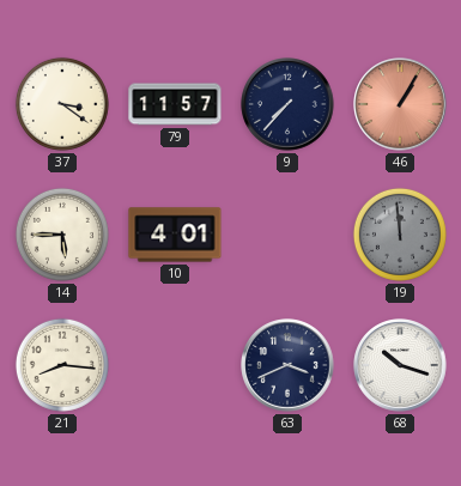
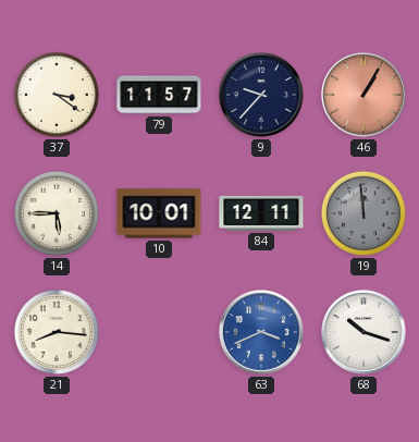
9: 7:37 -> 9:37 (261, 95)
10: 4:01 -> 10:01 (159, 213)
84: none -> 12:11 (261, 213)
63 dial: navy -> blue (261, 332)
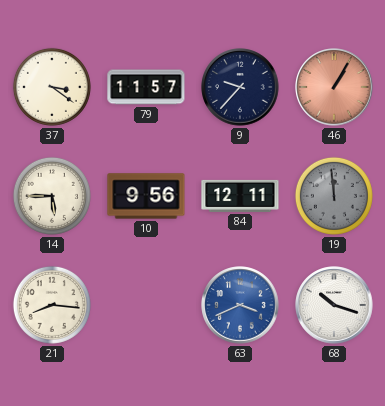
10: 10:01 -> 9:56 (146, 196)
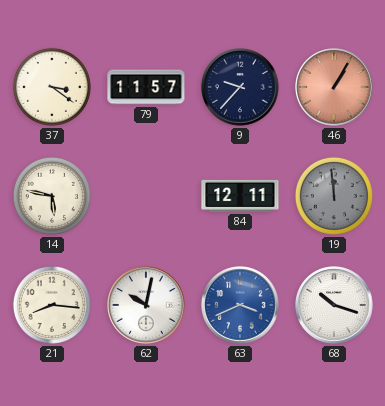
14: 5:45 -> 5:47 (52, 196)
10: 9:56 -> none (146, 196)
62: none -> 10:02 (146, 305)
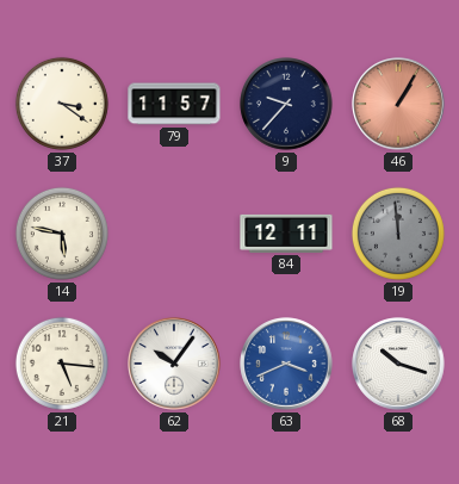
21: 8:16 -> 5:16 (62, 364)
62: 10:02 -> 10:06 (174, 364)
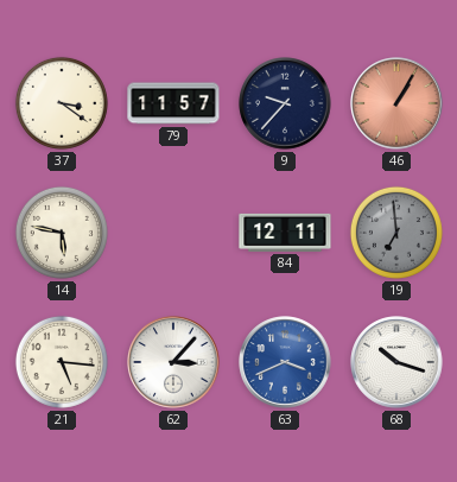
19: 11:59 -> 6:59 (396, 233)
62: 10:06 -> 3:07 (173, 362)
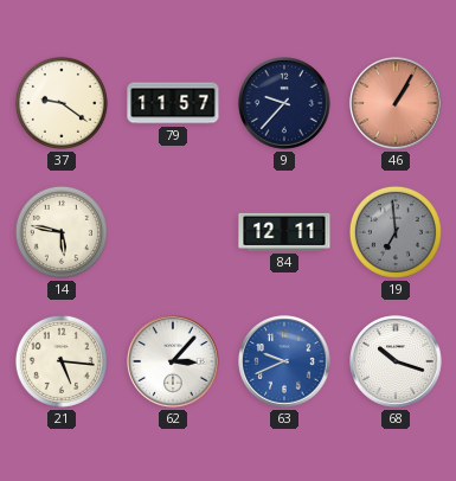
37: 3:21 -> 9:21 (62, 103)
63: 3:41 -> 9:41 (284, 361)
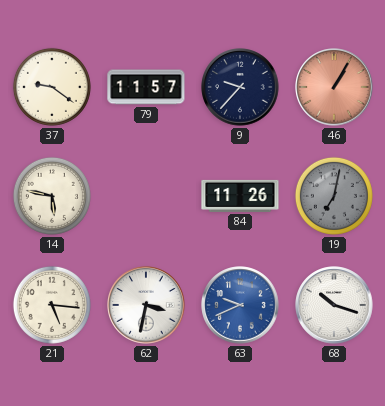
84: 12:11 -> 11:26 (240, 196)
19: 6:59 -> 7:02 (334, 196)
62: 3:07 -> 3:32 (146, 305)
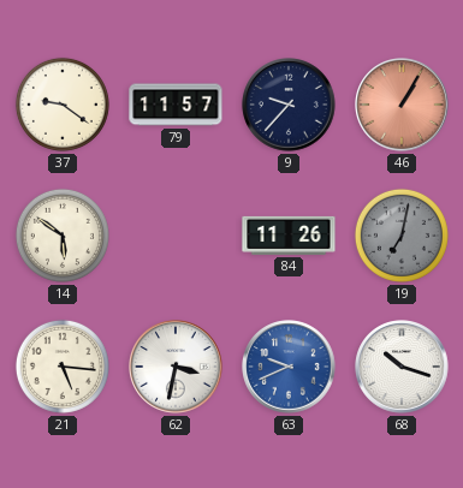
14: 5:47 -> 5:51 (63, 236)
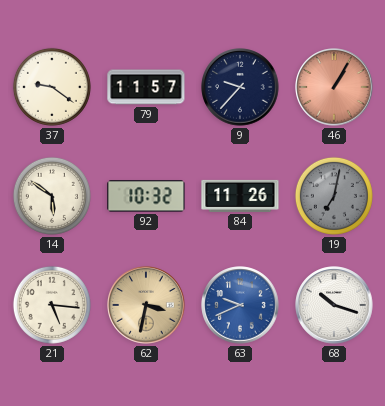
92: none -> 10:32 (146, 196)
62 dial: white -> champagne (146, 305)
